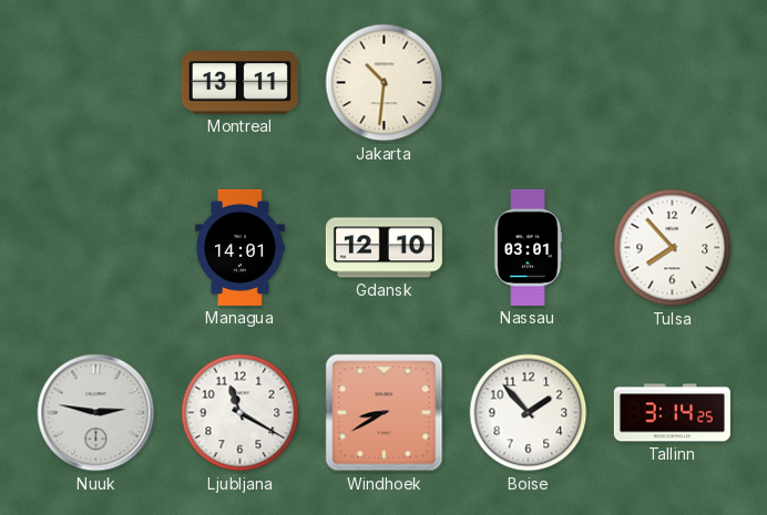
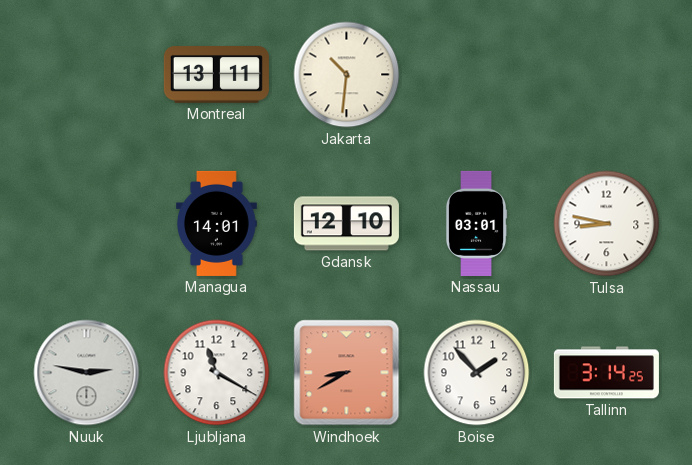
Tulsa: 7:53 -> 8:47 (607, 224)
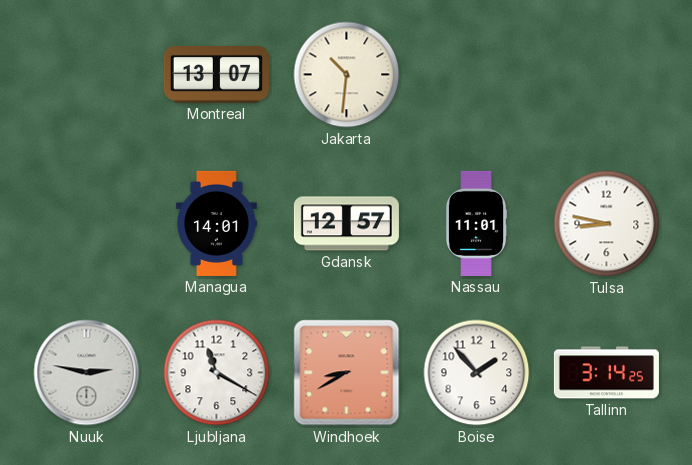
Montreal: 13:11 -> 13:07 (216, 75)
Gdansk: 12:10 -> 12:57 (346, 224)
Nassau: 03:01 -> 11:01 (476, 223)
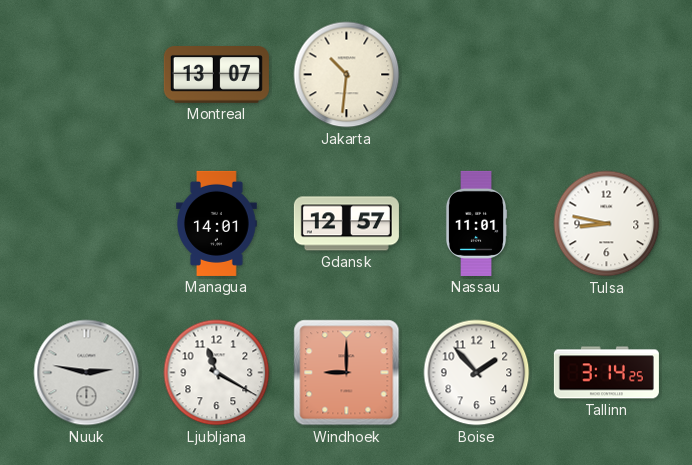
Windhoek: 8:40 -> 9:00 (347, 373)
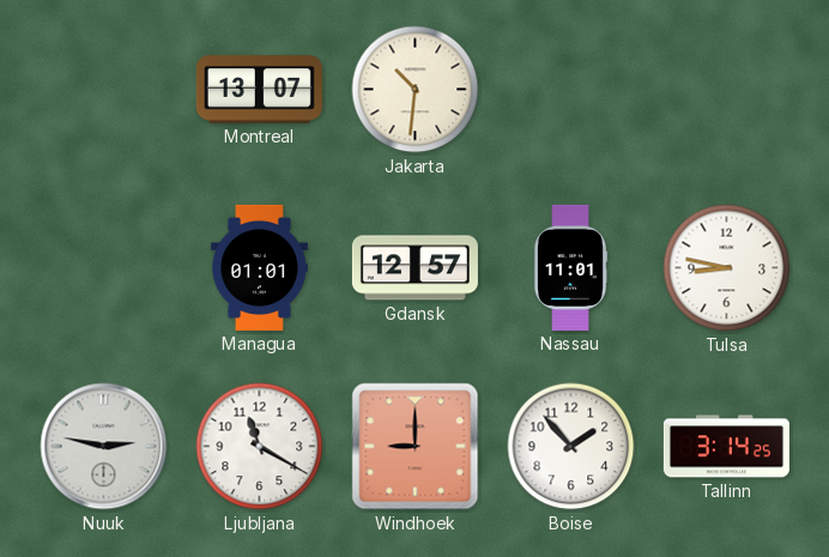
Managua: 14:01 -> 01:01 (260, 267)
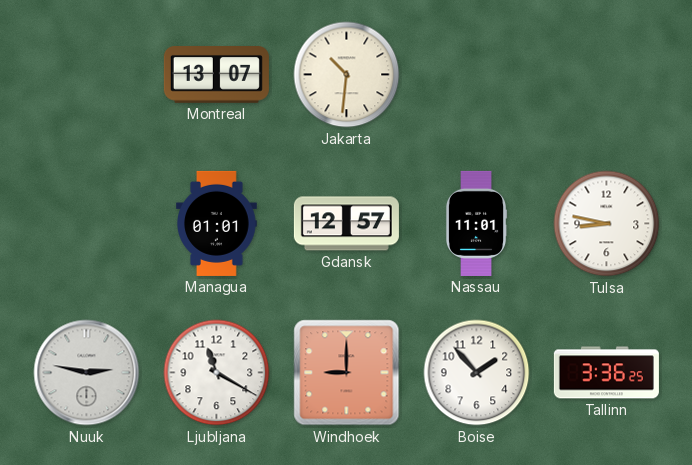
Tallinn: 3:14 -> 3:36 (606, 373)
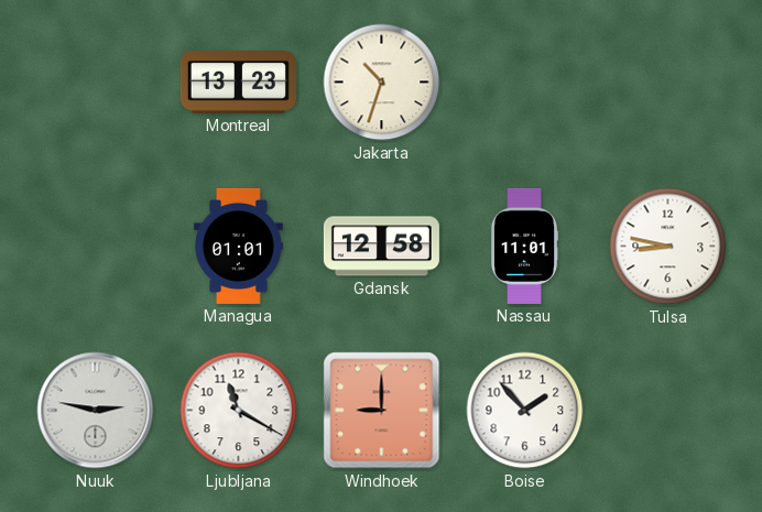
Montreal: 13:07 -> 13:23 (238, 83)
Jakarta: 10:31 -> 10:33 (382, 83)
Gdansk: 12:57 -> 12:58 (381, 247)
Tallinn: 3:36 -> none (606, 373)
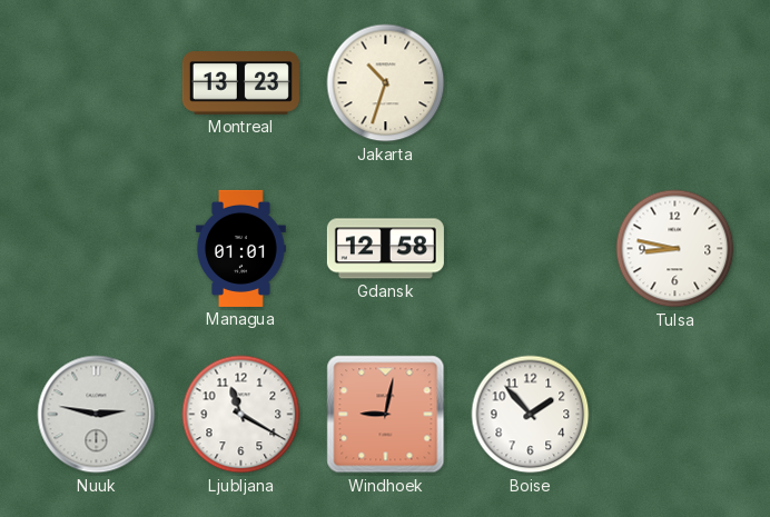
Nassau: 11:01 -> none (524, 246)
Windhoek: 9:00 -> 9:02 (386, 415)
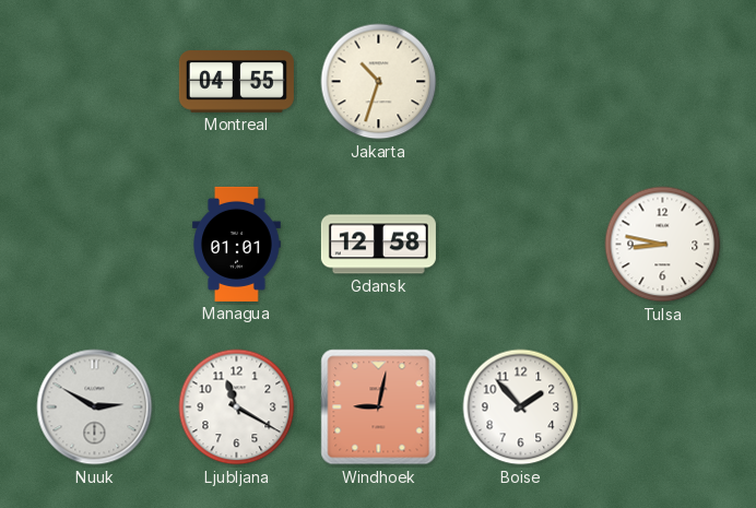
Montreal: 13:23 -> 04:55 (236, 82)
Nuuk: 2:47 -> 2:50 (95, 407)
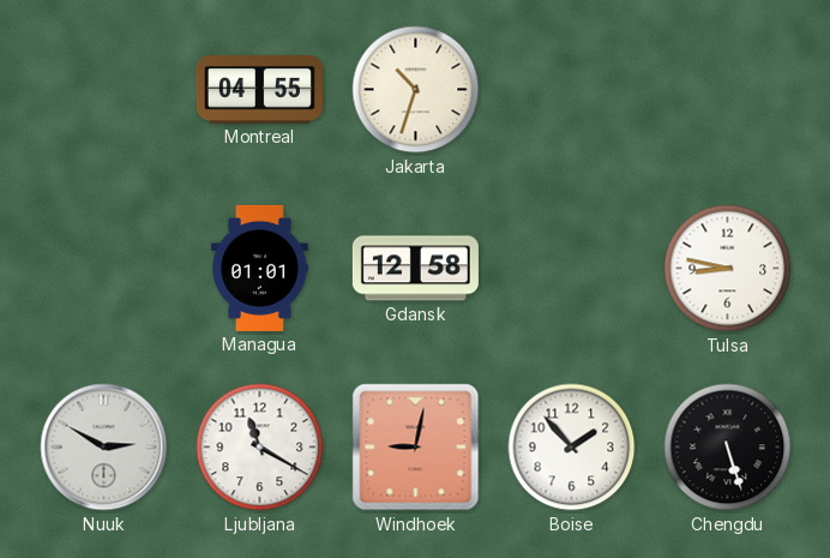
Chengdu: none -> 5:27 (728, 448)
